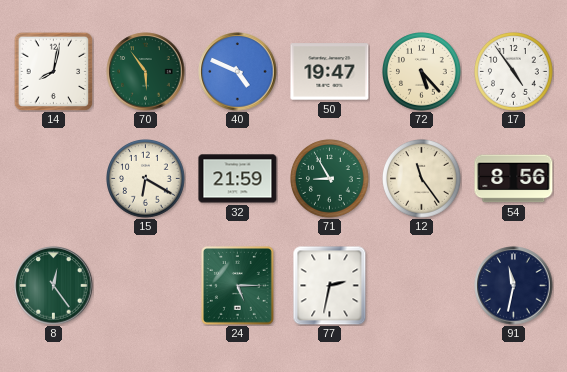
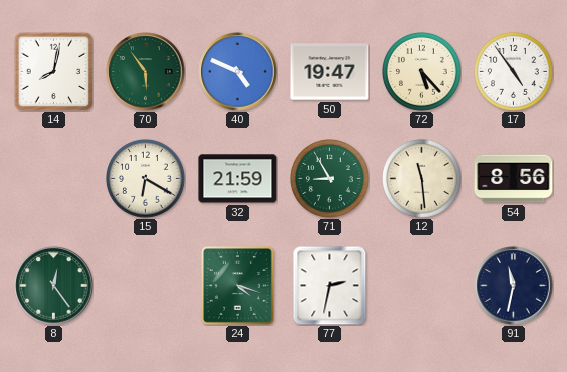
12: 11:24 -> 11:29 (422, 179)
24: 5:15 -> 4:18 (237, 286)
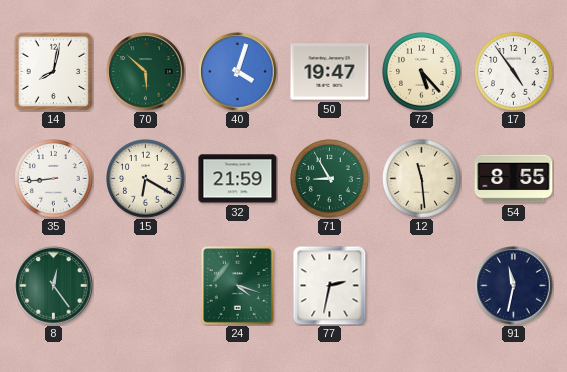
70: 5:54 -> 5:52 (146, 72)
40: 4:49 -> 4:03 (238, 72)
35: none -> 8:44 (54, 179)
54: 8:56 -> 8:55 (514, 179)
